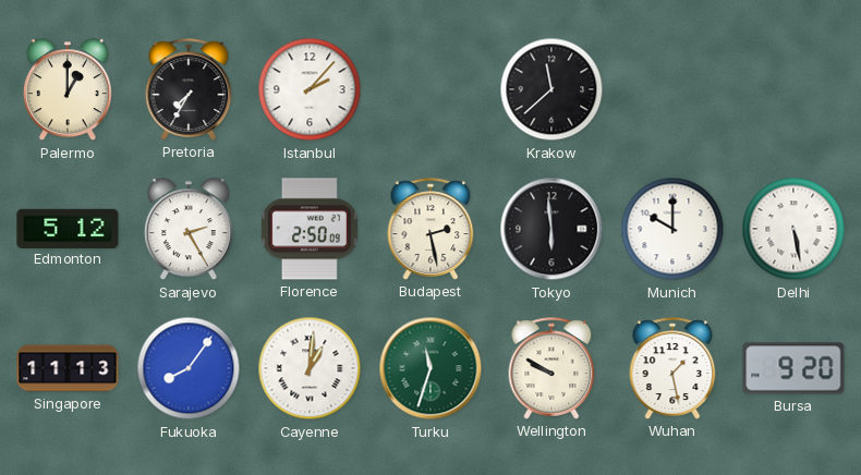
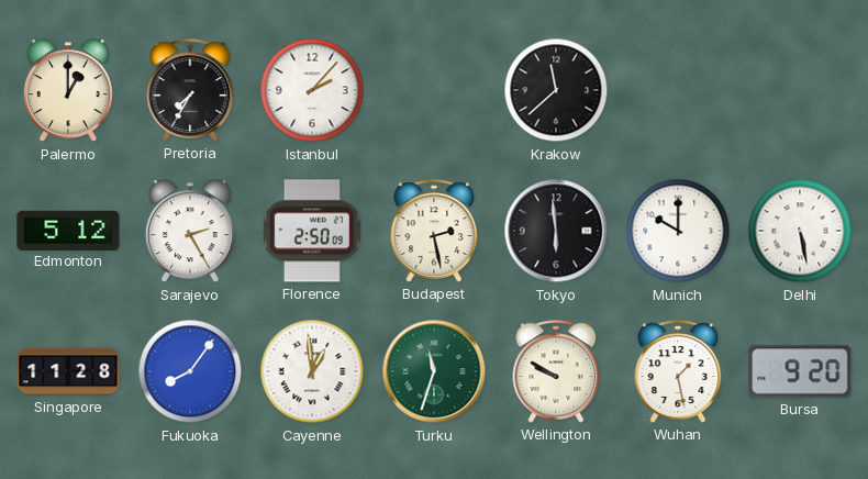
Singapore: 11:13 -> 11:28 (68, 371)
Cayenne: 1:01 -> 12:59 (312, 371)
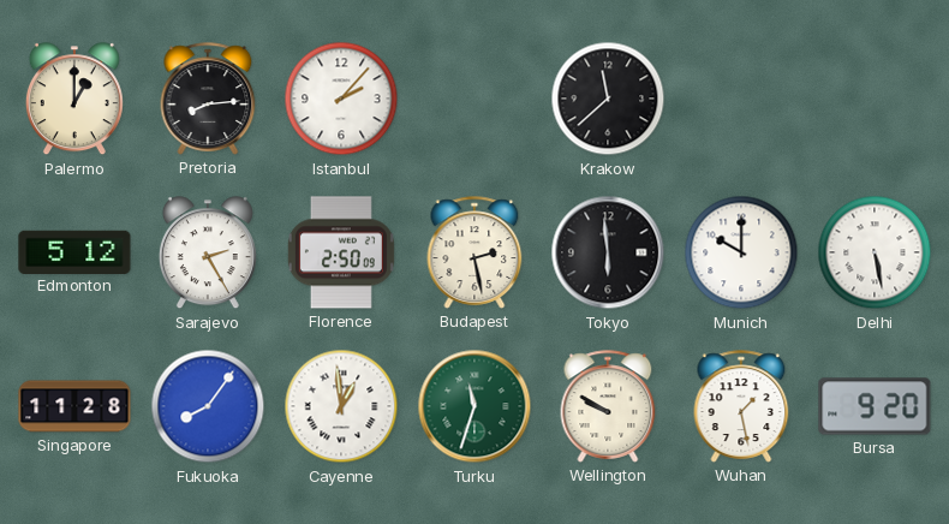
Pretoria: 7:35 -> 8:14 (208, 99)
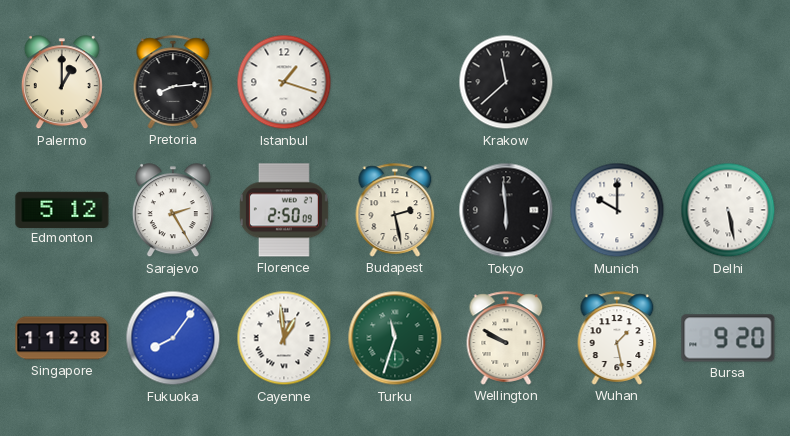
Istanbul: 2:07 -> 1:18 (284, 82)
